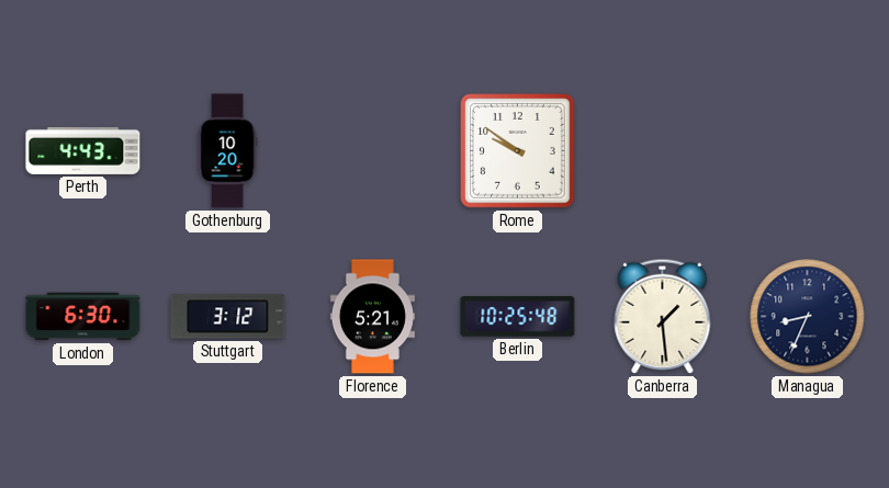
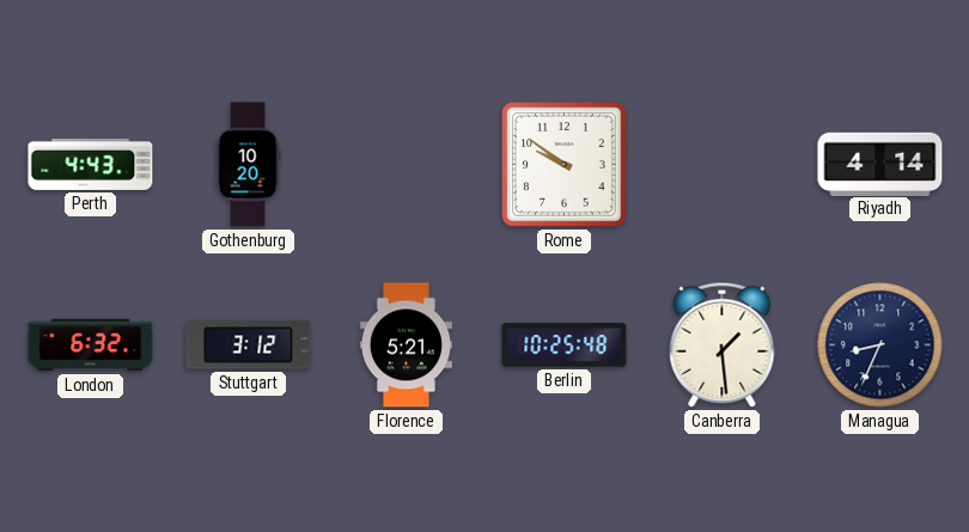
Riyadh: none -> 4:14 (880, 164)
London: 6:30 -> 6:32 (91, 346)
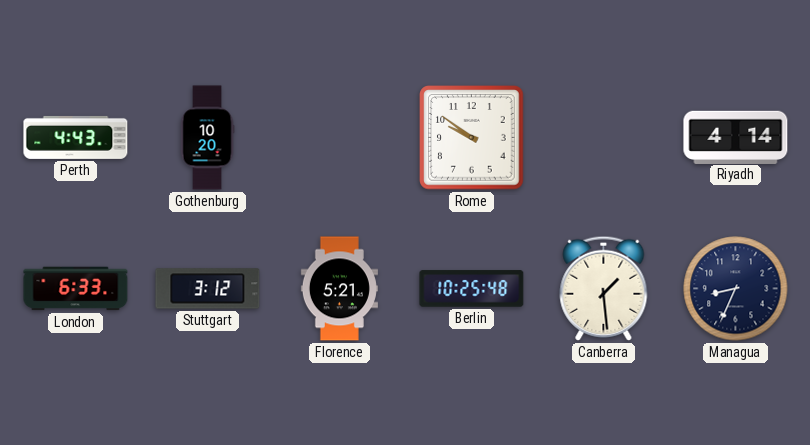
London: 6:32 -> 6:33 (76, 289)
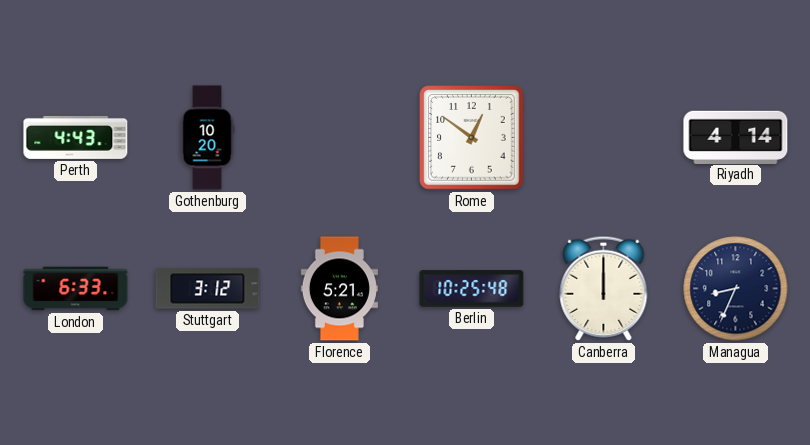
Rome: 9:51 -> 12:51 (472, 138)
Canberra: 1:29 -> 12:00 (604, 288)
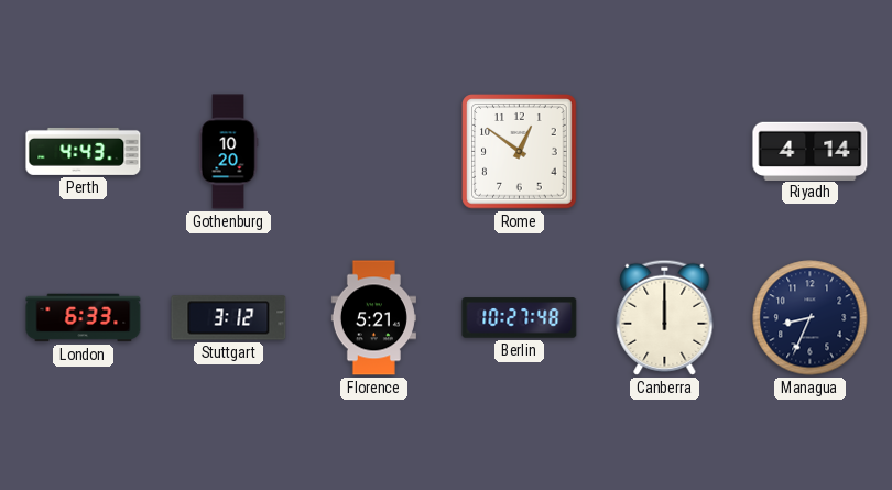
Berlin: 10:25 -> 10:27 (520, 318)
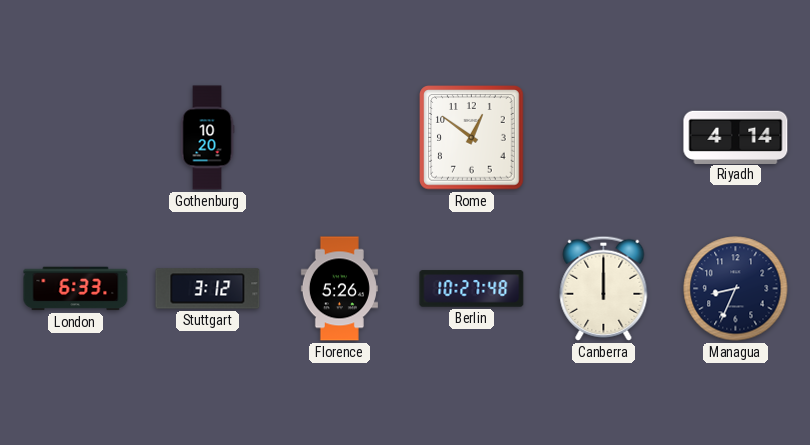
Perth: 4:43 -> none (84, 151)
Florence: 5:21 -> 5:26 (339, 289)
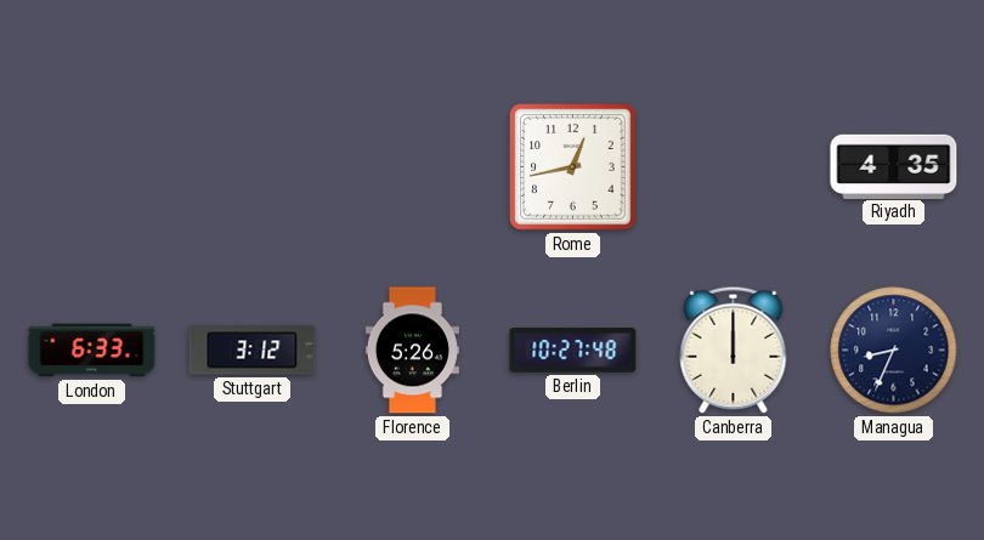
Gothenburg: 10:20 -> none (207, 138)
Rome: 12:51 -> 12:43 (573, 167)
Riyadh: 4:14 -> 4:35 (894, 166)
